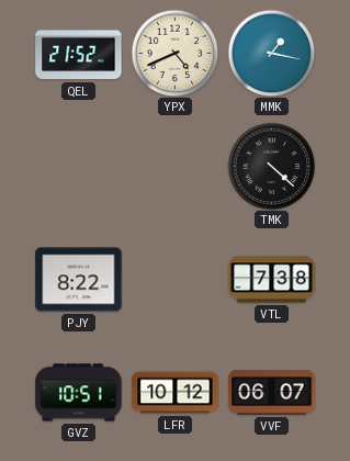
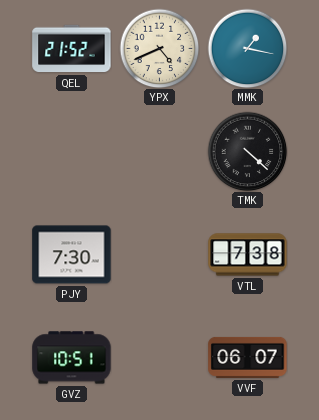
PJY: 8:22 -> 7:30 (72, 255)
LFR: 10:12 -> none (176, 393)
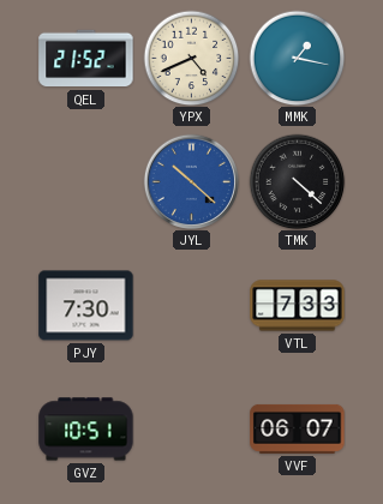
JYL: none -> 10:22 (191, 181)
VTL: 7:38 -> 7:33 (298, 306)
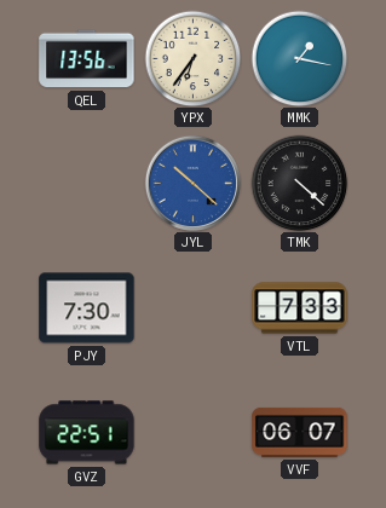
QEL: 21:52 -> 13:56 (87, 59)
YPX: 4:41 -> 6:36 (192, 58)
GVZ: 10:51 -> 22:51 (87, 433)
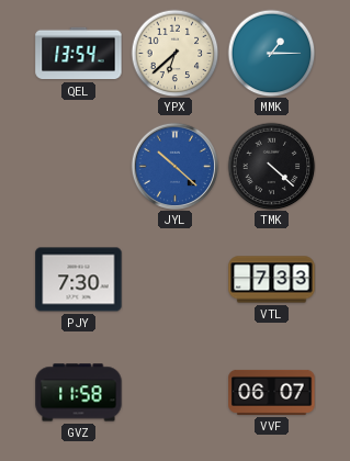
QEL: 13:56 -> 13:54 (79, 54)
YPX: 6:36 -> 6:38 (174, 53)
MMK: 1:17 -> 1:15 (271, 53)
GVZ: 22:51 -> 11:58 (79, 393)
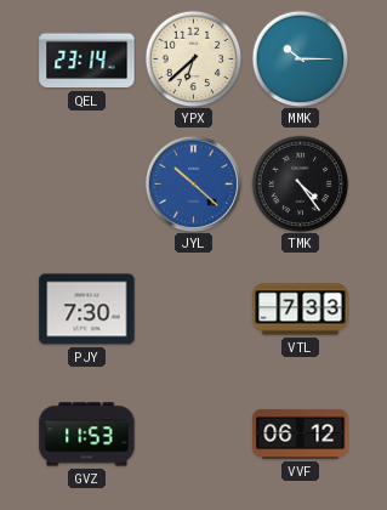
QEL: 13:54 -> 23:14 (87, 59)
MMK: 1:15 -> 10:15 (300, 58)
TMK: 4:22 -> 4:24 (300, 183)
GVZ: 11:58 -> 11:53 (87, 435)
VVF: 06:07 -> 06:12 (301, 433)
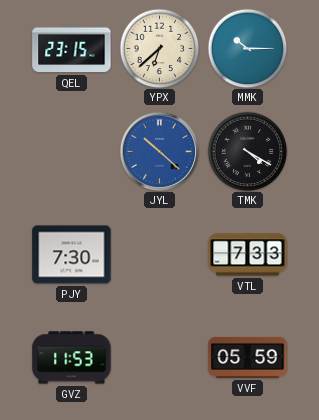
QEL: 23:14 -> 23:15 (72, 49)
TMK: 4:24 -> 4:20 (247, 151)
VVF: 06:12 -> 05:59 (248, 357)
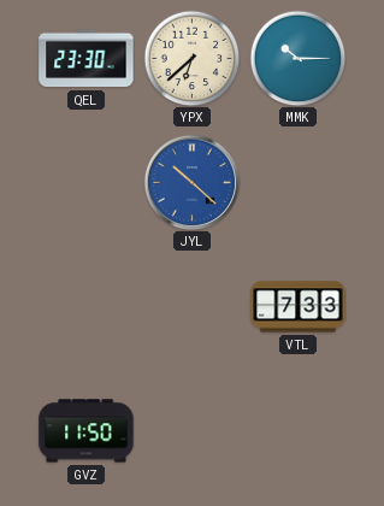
QEL: 23:15 -> 23:30 (87, 59)
TMK: 4:20 -> none (247, 151)
PJY: 7:30 -> none (72, 255)
GVZ: 11:53 -> 11:50 (87, 431)
VVF: 05:59 -> none (248, 357)
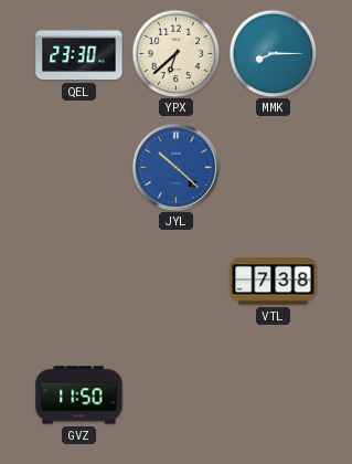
MMK: 10:15 -> 8:15 (273, 53)
VTL: 7:33 -> 7:38 (274, 282)
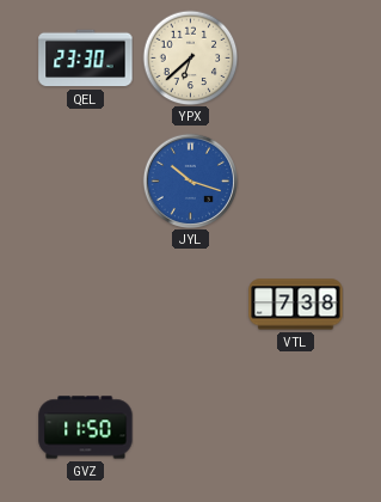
MMK: 8:15 -> none (273, 53)
JYL: 10:22 -> 10:18 (190, 180)
